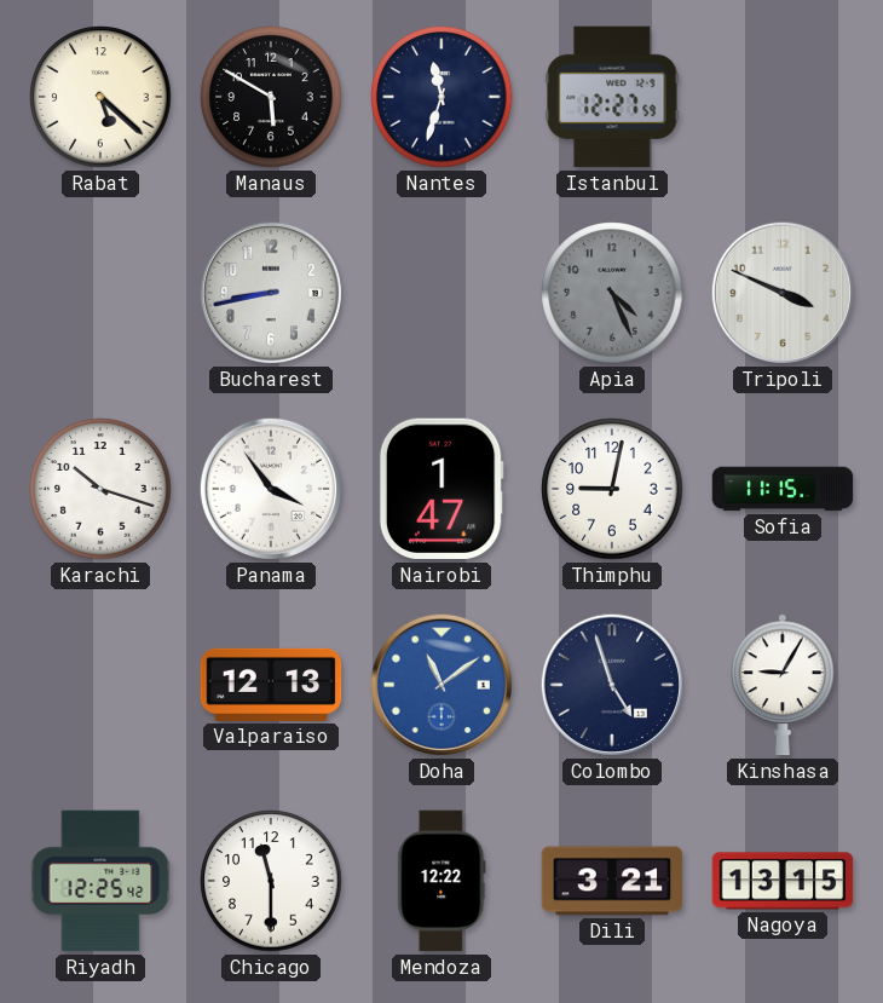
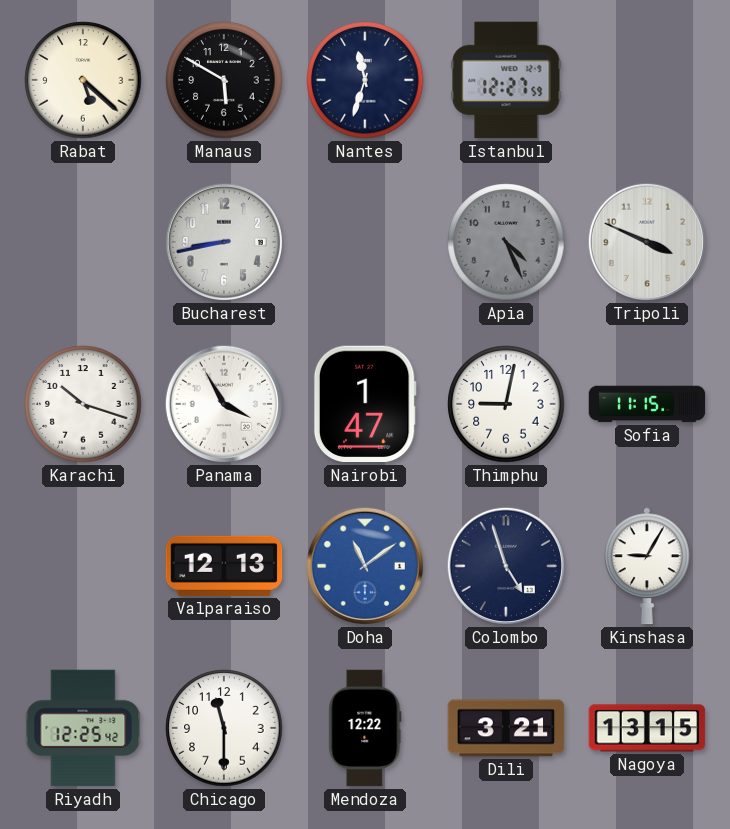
Panama: 3:54 -> 3:55 (224, 404)
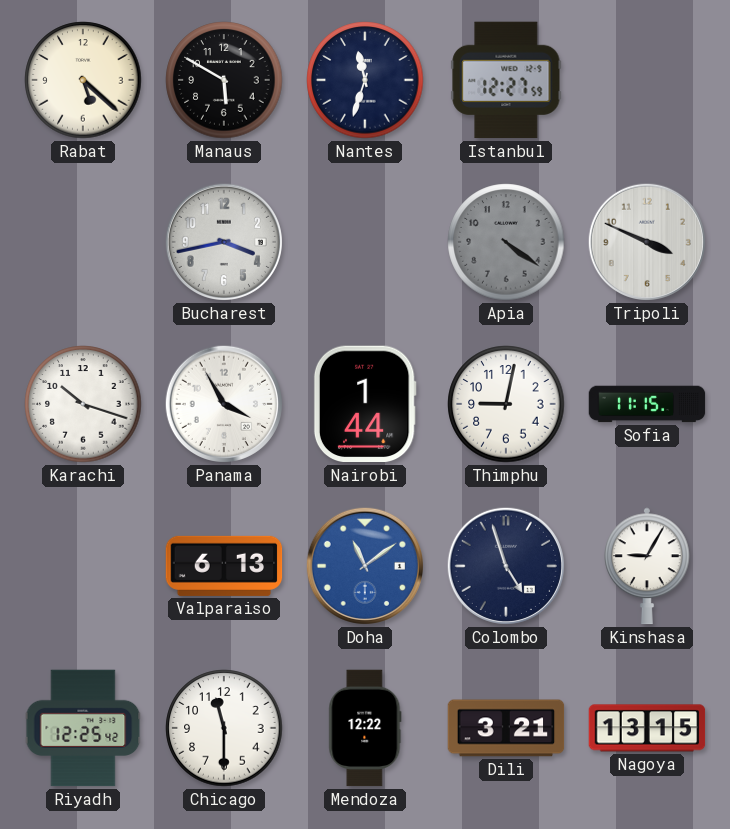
Bucharest: 8:43 -> 3:43 (224, 242)
Apia: 4:26 -> 4:21 (506, 242)
Nairobi: 1:47 -> 1:44 (365, 404)
Valparaiso: 12:13 -> 6:13 (224, 566)
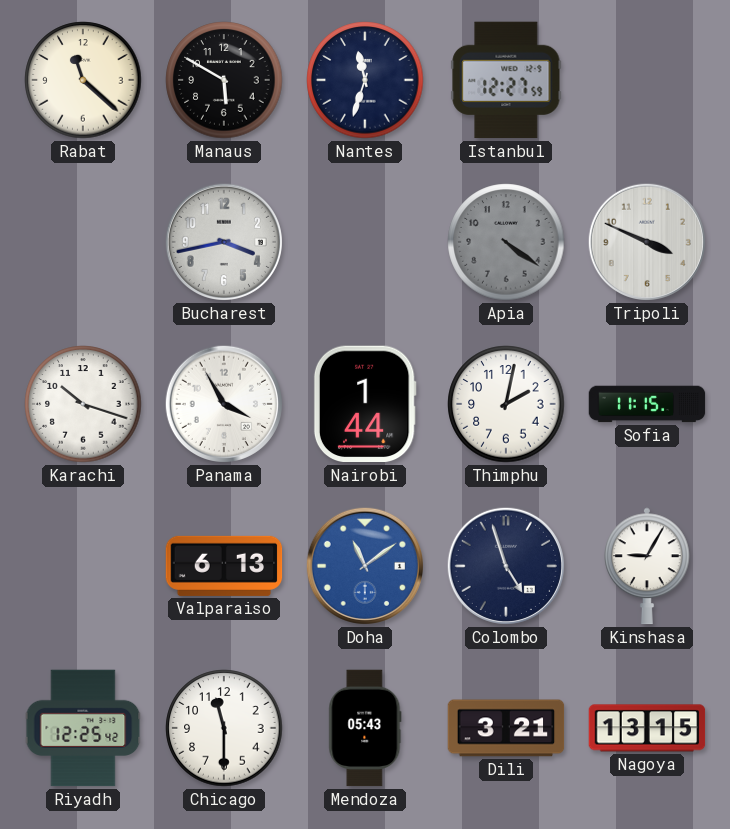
Rabat: 5:22 -> 11:22 (83, 80)
Thimphu: 9:02 -> 2:02 (506, 404)
Mendoza: 12:22 -> 05:43 (365, 728)
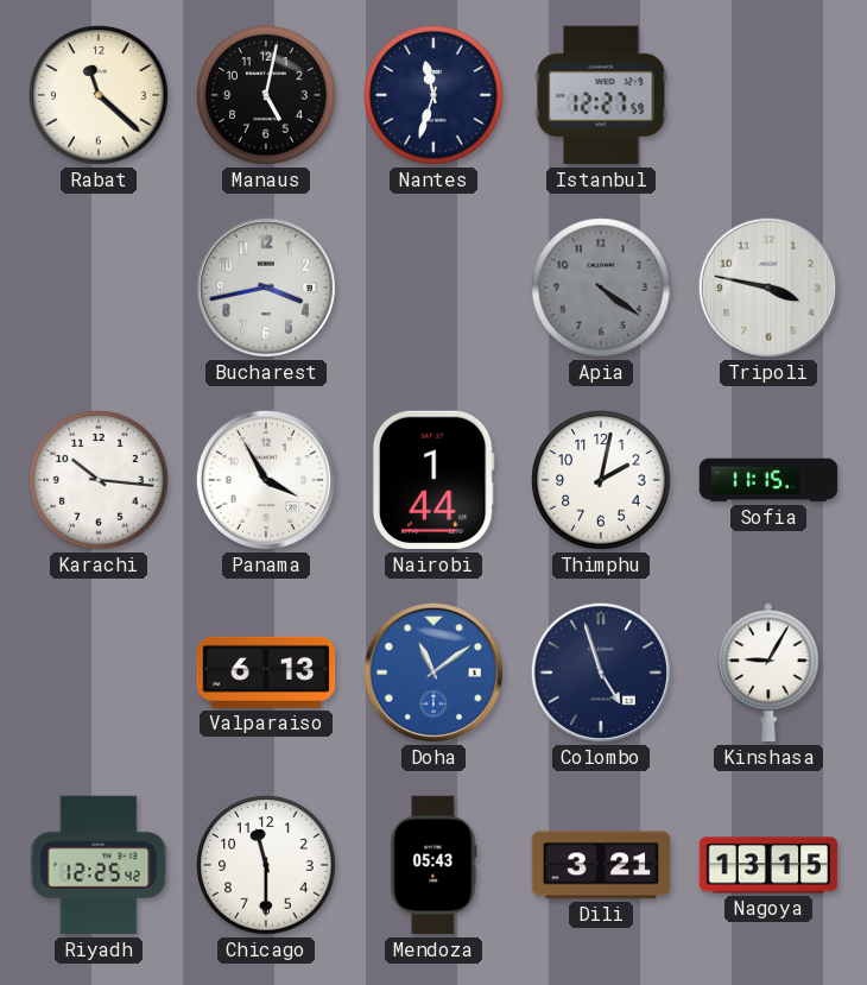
Manaus: 5:50 -> 5:02 (266, 95)
Tripoli: 3:49 -> 3:47 (768, 288)
Karachi: 10:18 -> 10:16 (99, 480)
